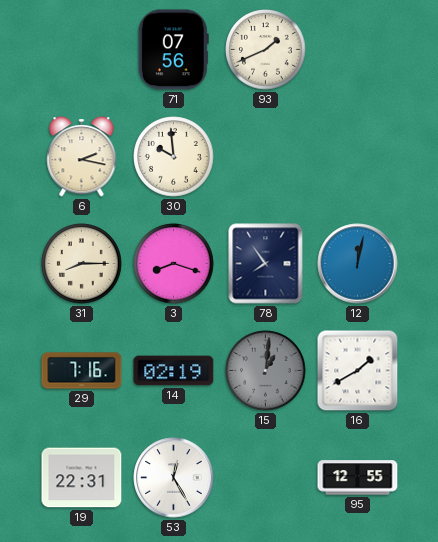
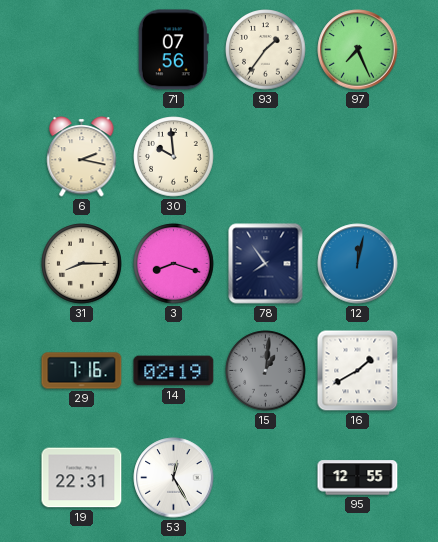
93: 1:41 -> 1:36 (266, 50)
97: none -> 7:26 (358, 50)
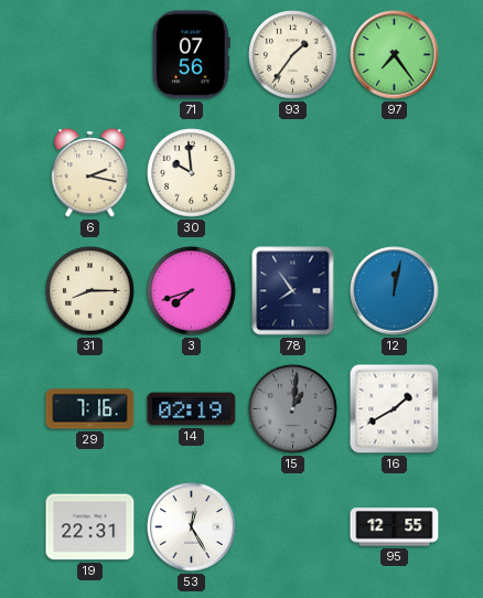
97: 7:26 -> 7:24 (395, 55)
3: 8:18 -> 7:42 (192, 291)
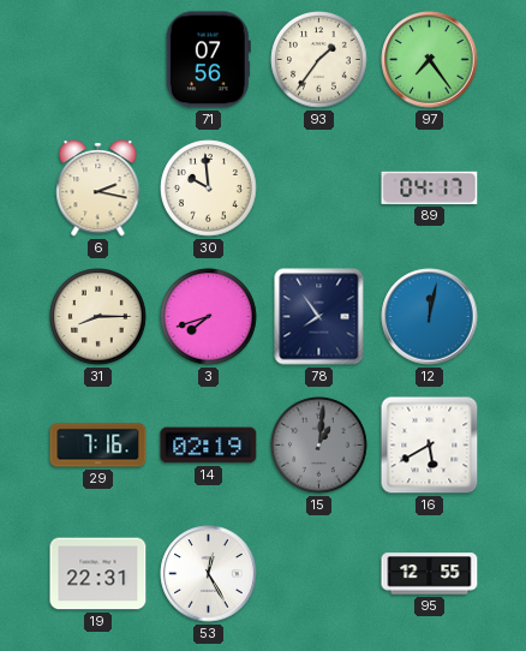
89: none -> 04:17 (430, 187)
16: 1:40 -> 5:40 (430, 446)
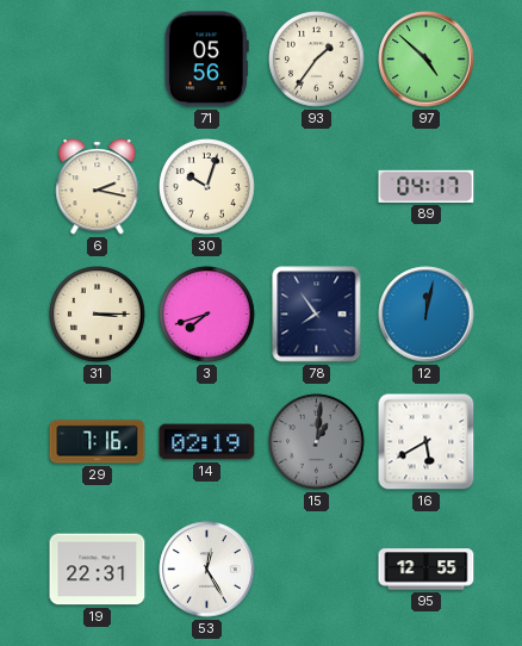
71: 07:56 -> 05:56 (206, 60)
97: 7:24 -> 4:52 (427, 60)
30: 9:59 -> 10:03 (207, 187)
31: 8:15 -> 3:15 (98, 315)
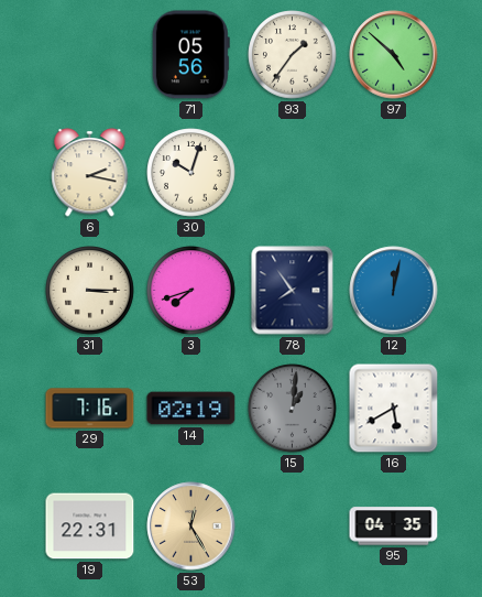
89: 04:17 -> none (427, 186)
53 dial: white -> champagne (191, 527)
95: 12:55 -> 04:35 (394, 527)
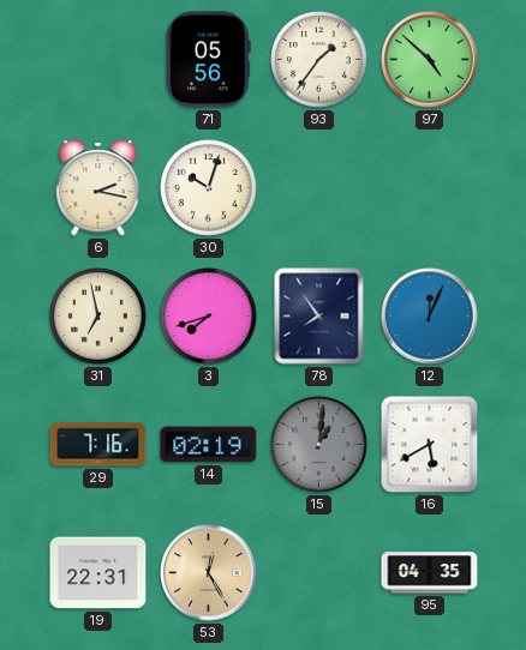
31: 3:15 -> 6:58 (98, 317)
12: 12:02 -> 12:04 (430, 317)
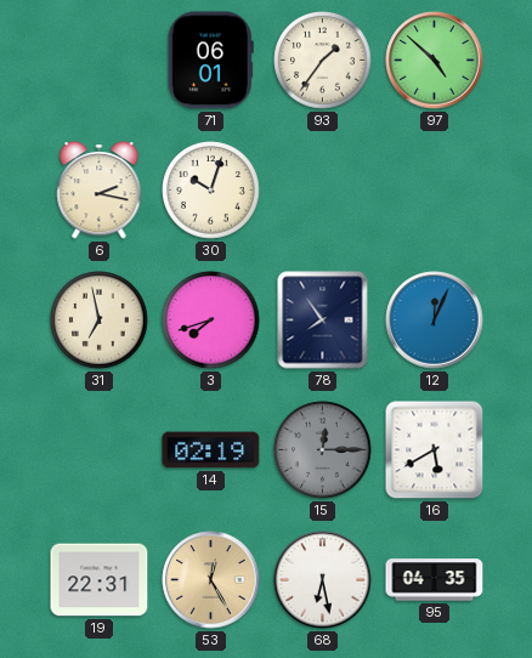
71: 05:56 -> 06:01 (210, 61)
29: 7:16 -> none (98, 445)
15: 1:01 -> 12:15 (323, 450)
68: none -> 6:28 (323, 580)
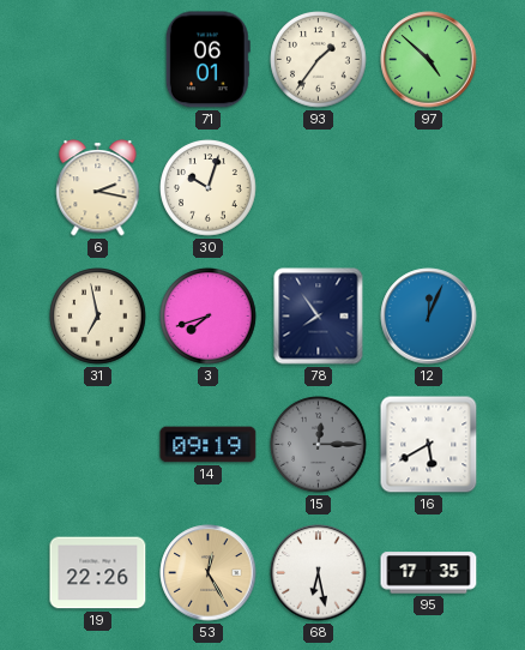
14: 02:19 -> 09:19 (209, 445)
19: 22:31 -> 22:26 (98, 573)
95: 04:35 -> 17:35 (429, 573)
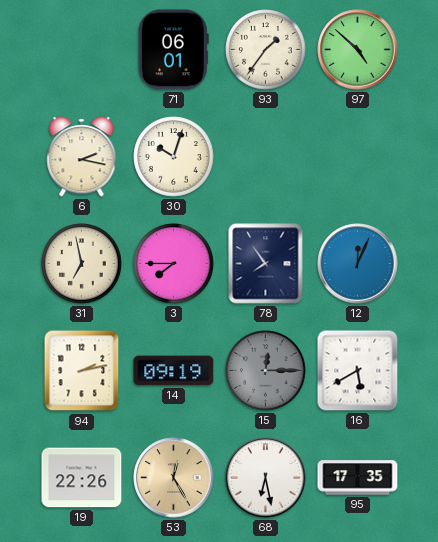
3: 7:42 -> 7:45 (174, 264)
94: none -> 2:13 (82, 371)
